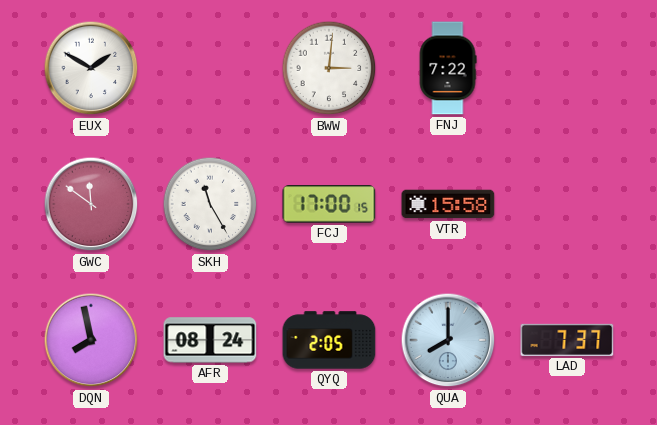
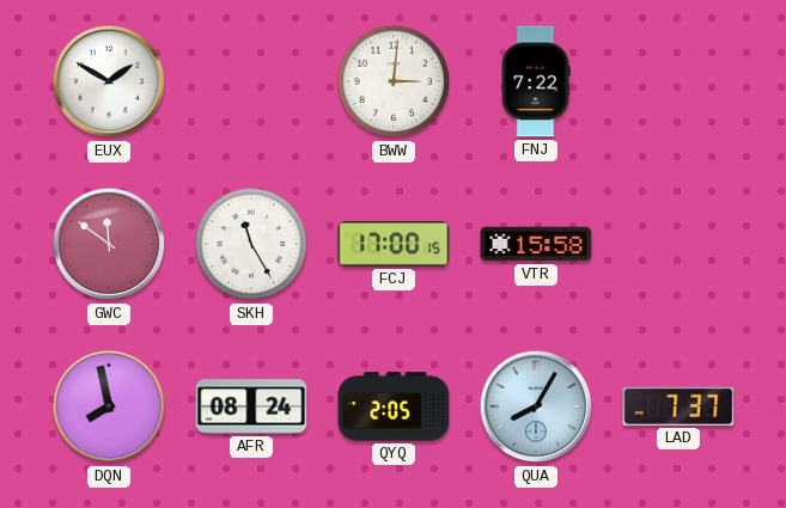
QUA: 8:00 -> 8:05 (536, 406)
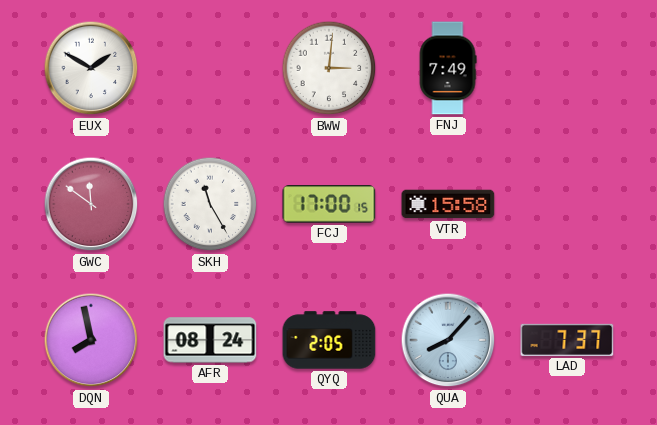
FNJ: 7:22 -> 7:49 (448, 68)
QUA: 8:05 -> 8:07 (448, 340)
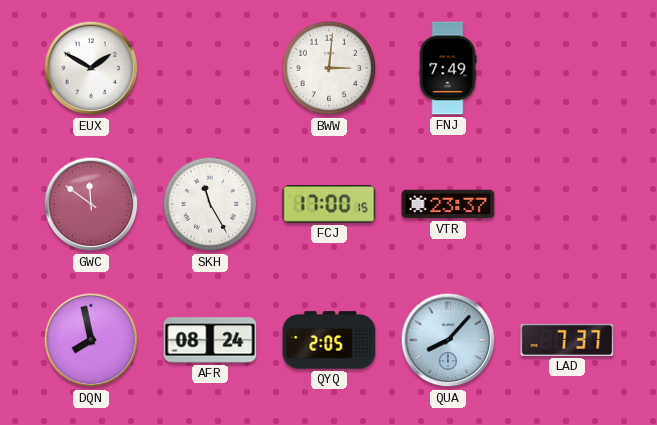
VTR: 15:58 -> 23:37 (448, 204)
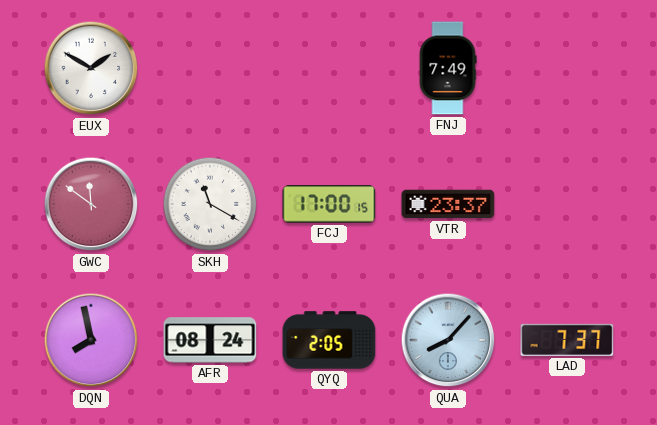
BWW: 3:01 -> none (329, 68)
SKH: 11:25 -> 11:20 (210, 204)
